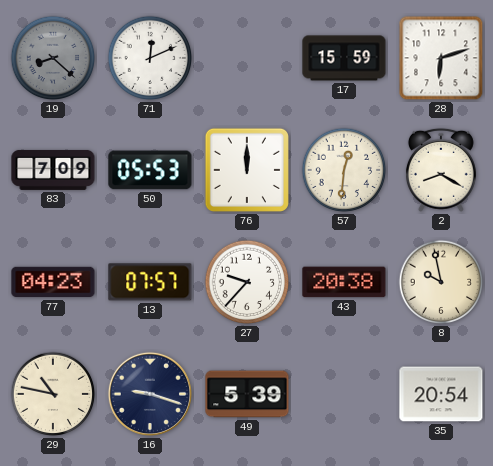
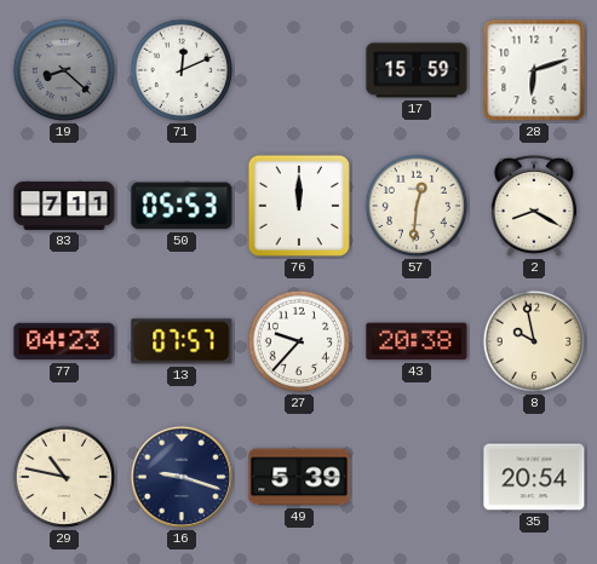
83: 7:09 -> 7:11 (64, 206)
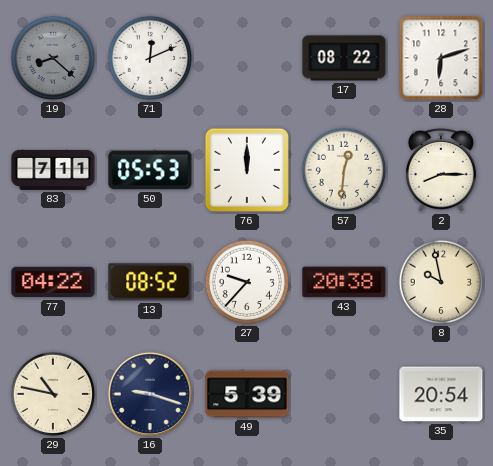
17: 15:59 -> 08:22 (344, 58)
2: 8:20 -> 8:15 (441, 170)
77: 04:23 -> 04:22 (53, 282)
13: 07:57 -> 08:52 (150, 282)
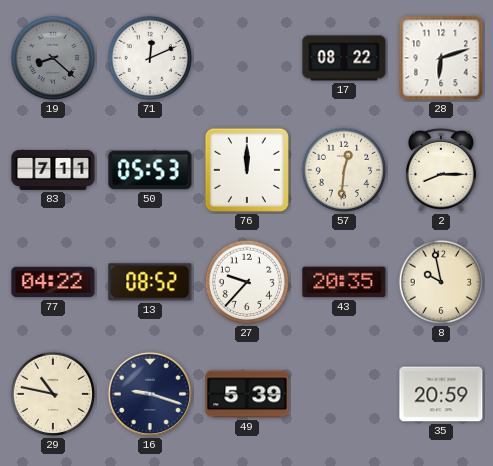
43: 20:38 -> 20:35 (344, 282)
35: 20:54 -> 20:59 (441, 394)
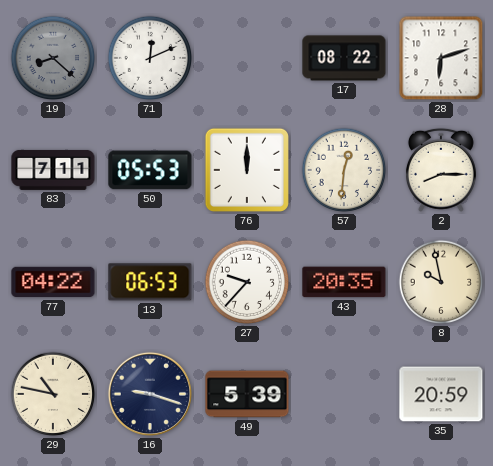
13: 08:52 -> 06:53 (150, 282)
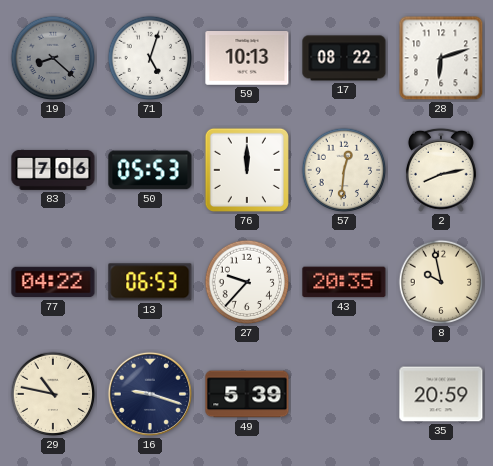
71: 12:11 -> 5:03 (150, 58)
59: none -> 10:13 (247, 59)
83: 7:11 -> 7:06 (53, 170)
2: 8:15 -> 8:13 (441, 170)
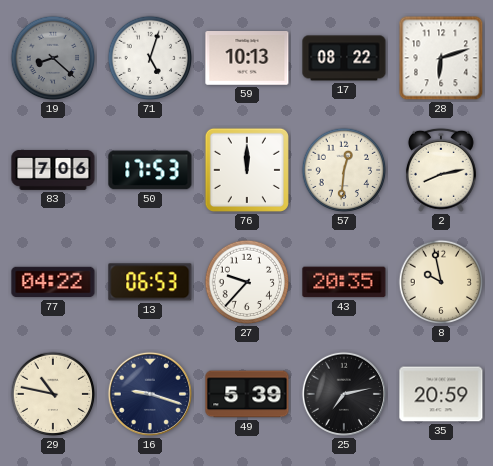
50: 05:53 -> 17:53 (150, 170)
25: none -> 7:13 (344, 394)
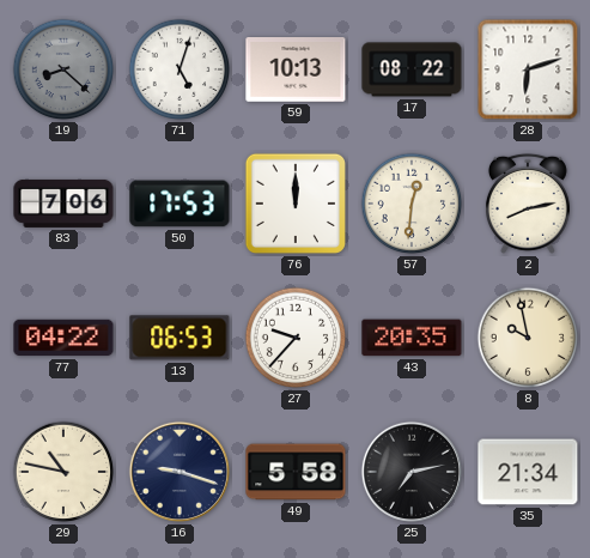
49: 5:39 -> 5:58 (296, 472)
35: 20:59 -> 21:34 (528, 472)
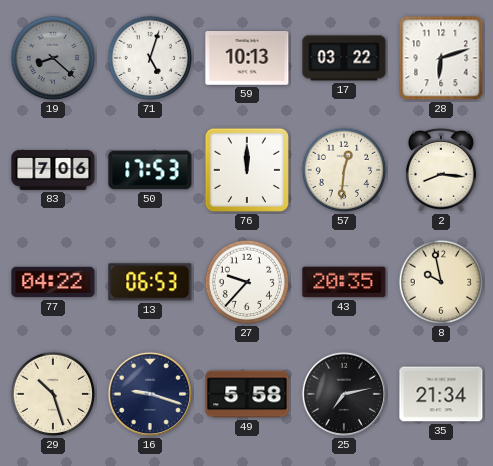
17: 08:22 -> 03:22 (344, 58)
2: 8:13 -> 8:16 (441, 170)
29: 10:47 -> 10:27 (53, 394)
